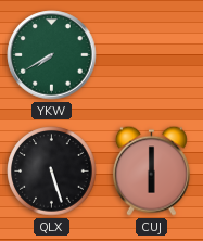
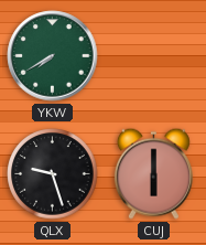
QLX: 5:27 -> 9:27 (53, 174)
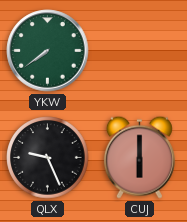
YKW: 7:40 -> 7:39 (48, 51)
QLX: 9:27 -> 9:26 (48, 158)
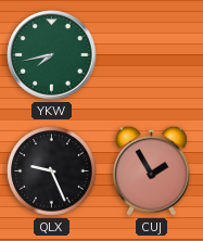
YKW: 7:39 -> 7:43 (52, 55)
CUJ: 6:00 -> 1:55 (151, 170)
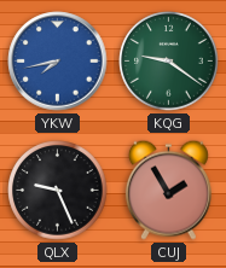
YKW dial: green -> blue (58, 62)
KQG: none -> 9:21 (169, 62)
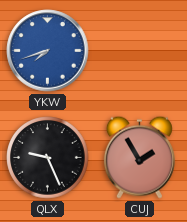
YKW: 7:43 -> 7:42 (48, 51)
KQG: 9:21 -> none (169, 62)
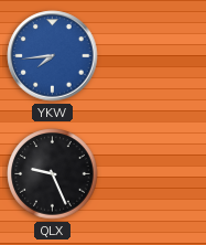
YKW: 7:42 -> 7:44 (53, 56)
CUJ: 1:55 -> none (139, 157)
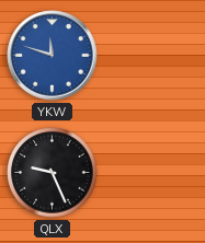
YKW: 7:44 -> 11:48 (53, 56)
